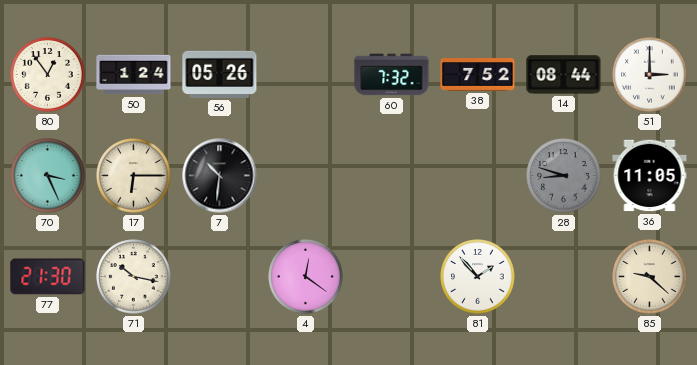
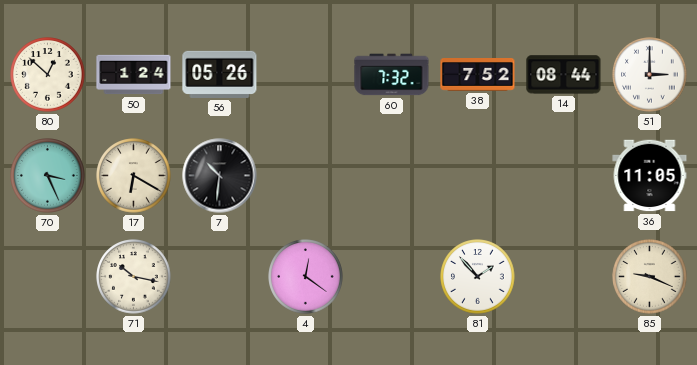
80: 12:54 -> 12:52 (48, 75)
17: 6:15 -> 6:20 (134, 176)
28: 8:48 -> none (564, 176)
77: 21:30 -> none (48, 277)
85: 9:22 -> 9:19 (650, 277)
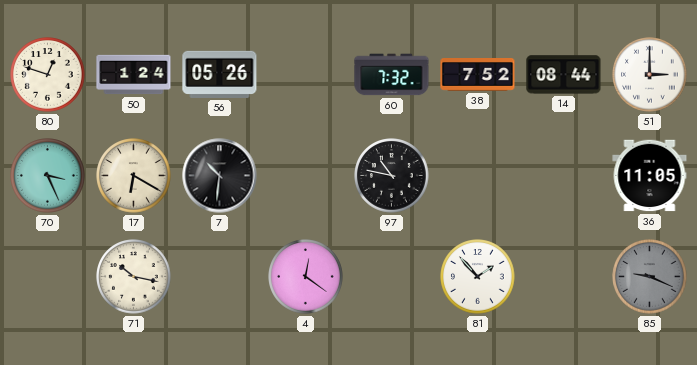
80: 12:52 -> 12:48 (48, 75)
97: none -> 10:47 (392, 176)
85 dial: cream -> grey (650, 277)
